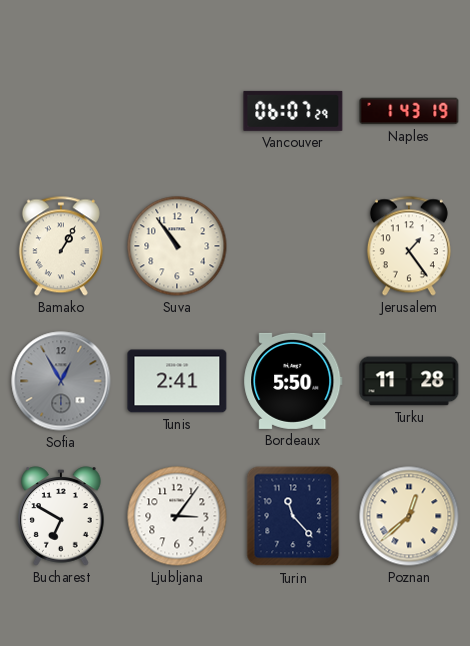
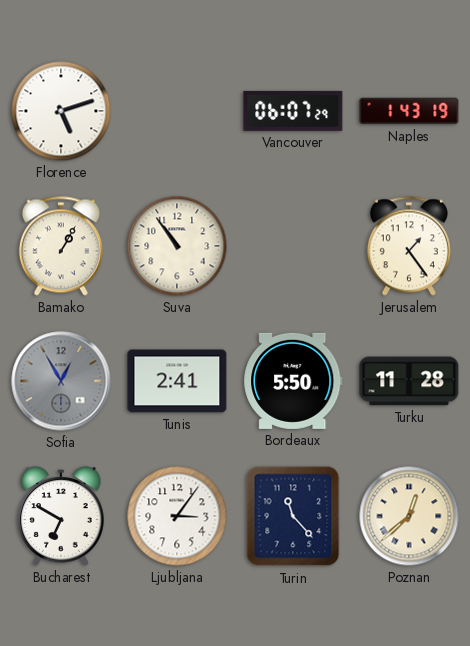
Florence: none -> 5:12 (61, 111)
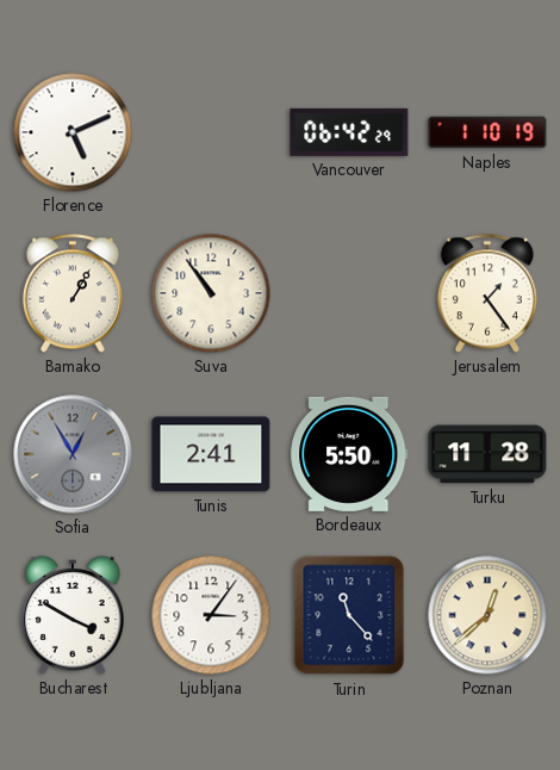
Florence: 5:12 -> 5:11 (73, 132)
Vancouver: 06:07 -> 06:42 (349, 132)
Naples: 1:43 -> 1:10 (487, 132)
Bucharest: 6:50 -> 3:50 (73, 615)
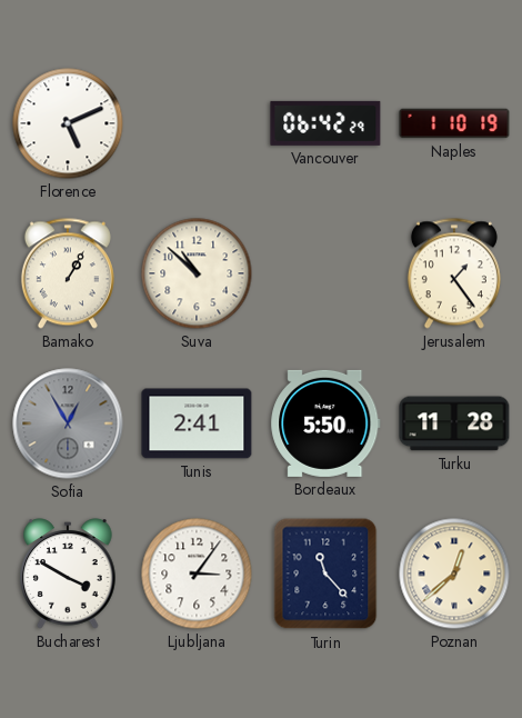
Suva: 10:54 -> 10:52 (197, 273)
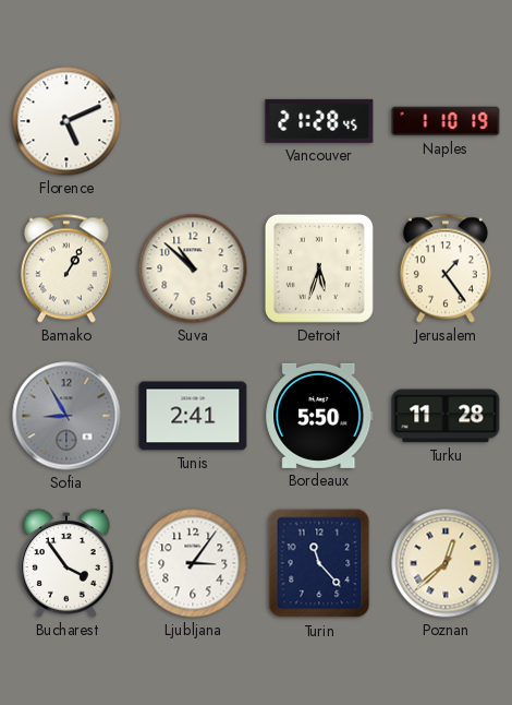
Vancouver: 06:42 -> 21:28 (319, 121)
Detroit: none -> 5:33 (319, 268)
Sofia: 12:55 -> 8:55 (66, 416)
Bucharest: 3:50 -> 3:54 (66, 563)
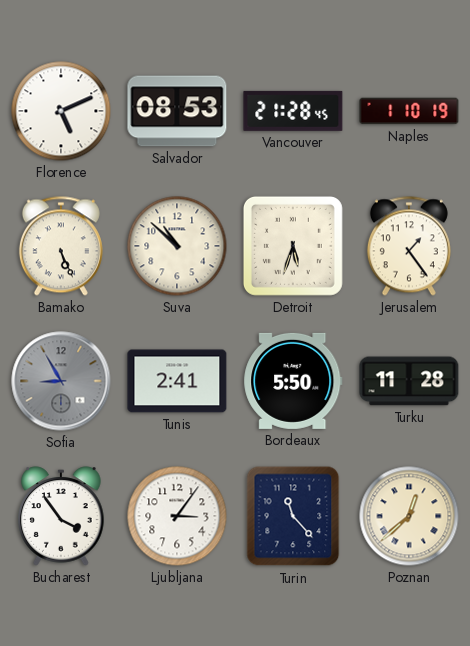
Salvador: none -> 08:53 (177, 111)
Bamako: 1:05 -> 5:26 (61, 246)
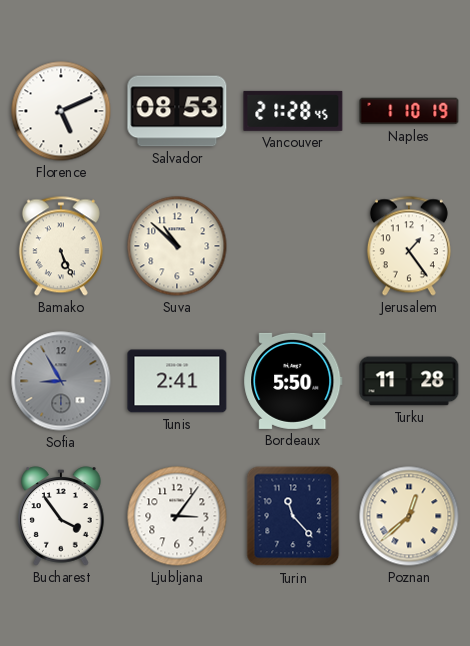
Detroit: 5:33 -> none (293, 246)
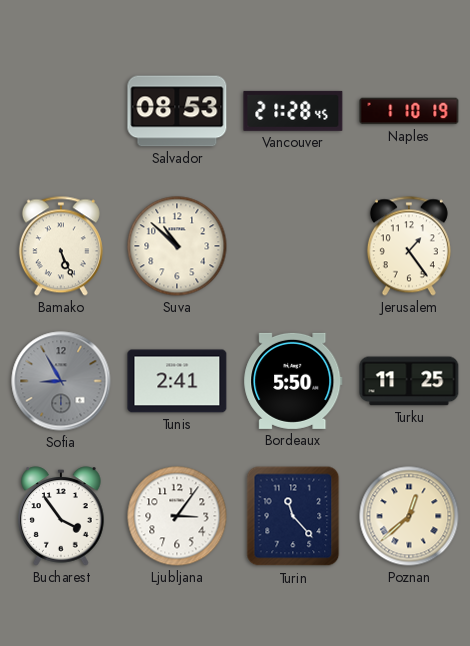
Florence: 5:11 -> none (61, 111)
Turku: 11:28 -> 11:25 (409, 381)
